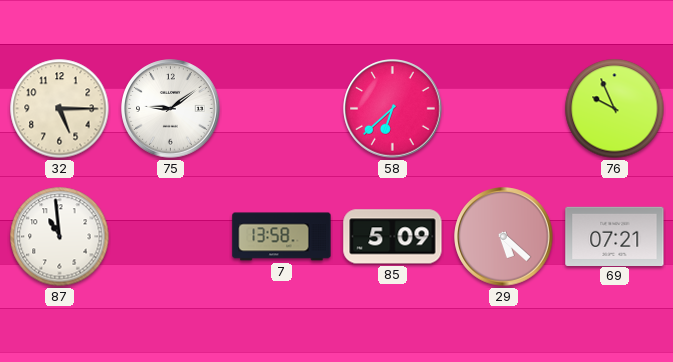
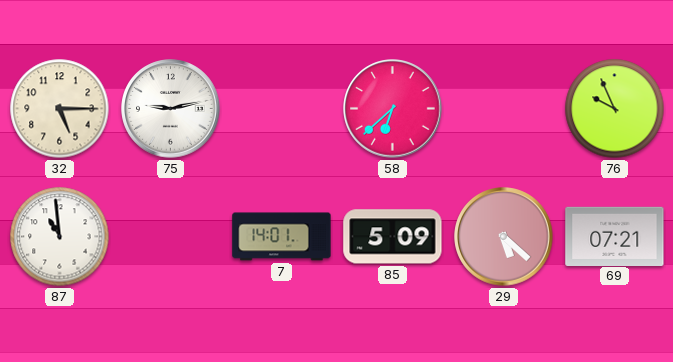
75: 9:09 -> 9:13 (171, 109)
7: 13:58 -> 14:01 (282, 237)
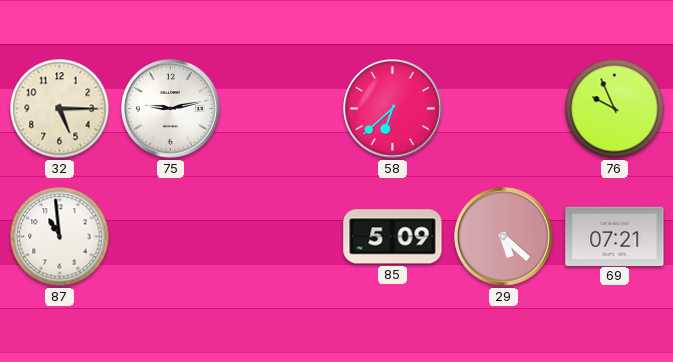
7: 14:01 -> none (282, 237)
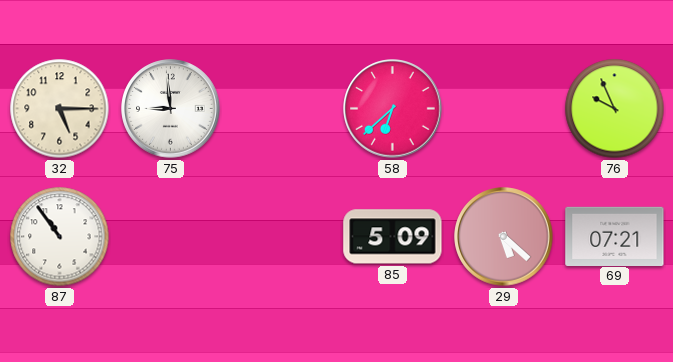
75: 9:13 -> 8:59 (171, 109)
87: 10:59 -> 10:54 (60, 237)
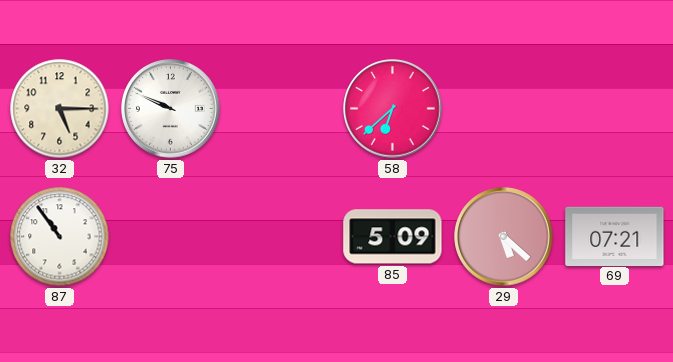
75: 8:59 -> 9:49 (171, 109)
76: 9:56 -> none (615, 109)
